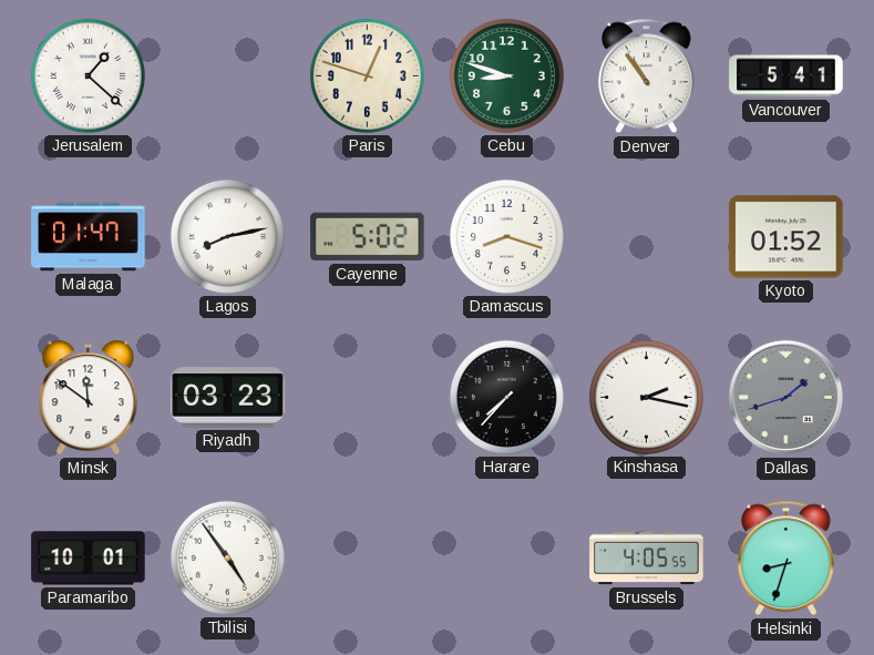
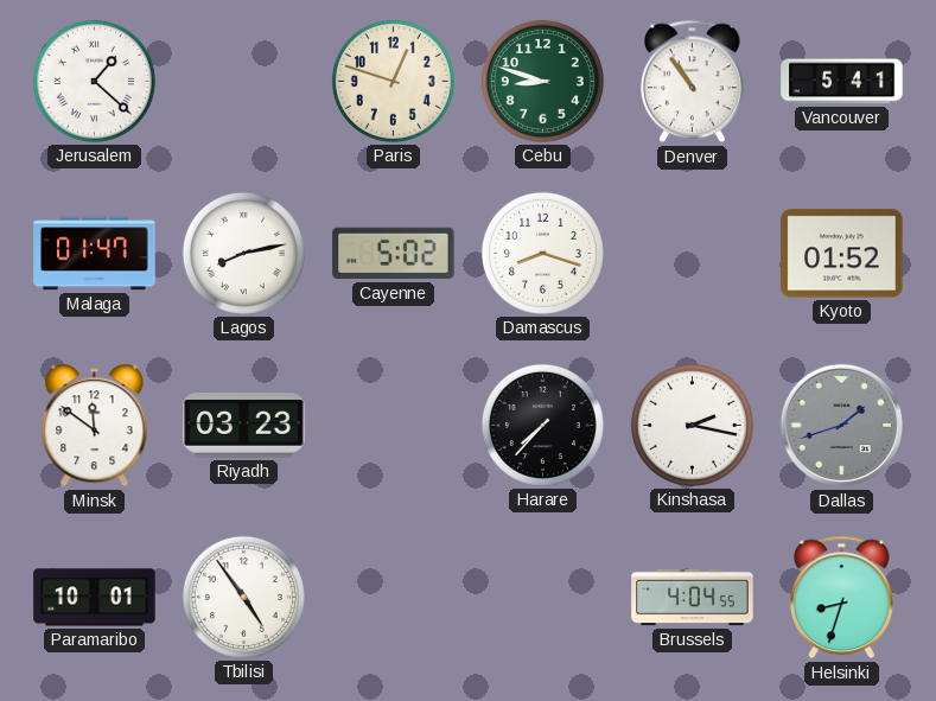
Brussels: 4:05 -> 4:04 (693, 598)
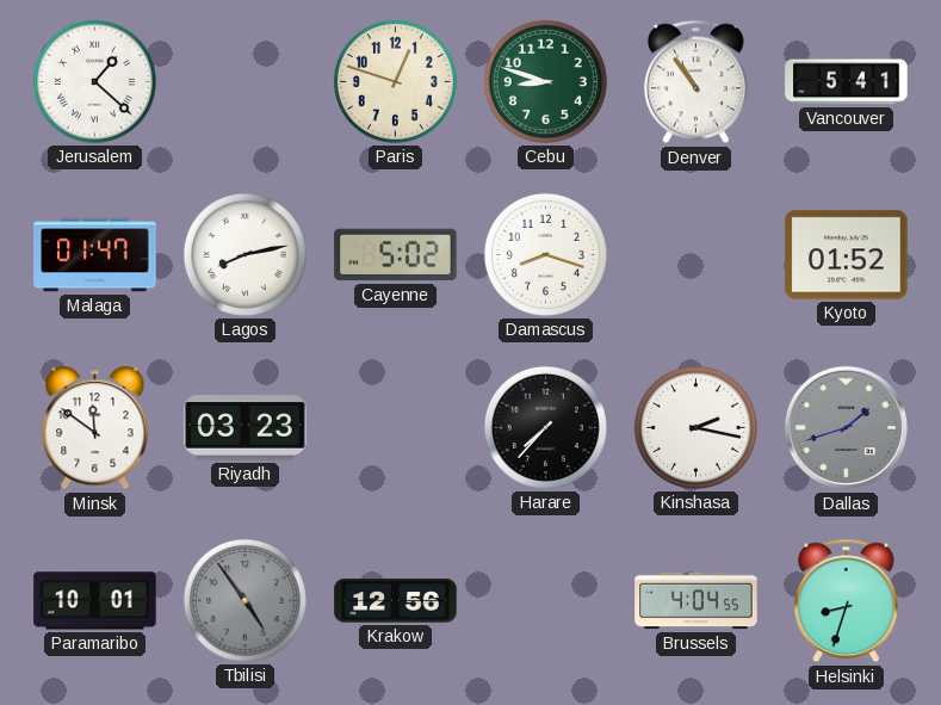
Tbilisi dial: white -> grey (244, 600)
Krakow: none -> 12:56 (396, 601)
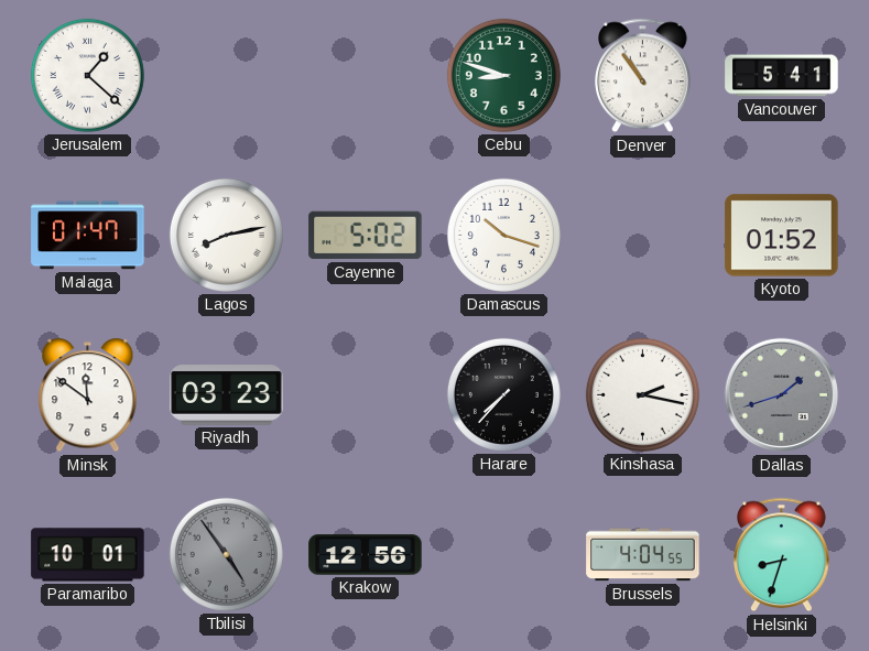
Paris: 12:48 -> none (395, 81)
Damascus: 8:18 -> 10:18 (503, 235)
